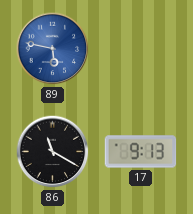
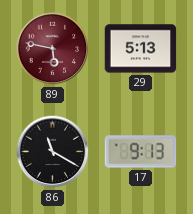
89 dial: blue -> burgundy (53, 49)
29: none -> 5:13 (141, 49)
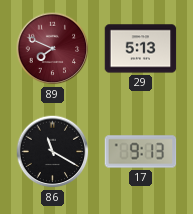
89: 5:47 -> 7:49 (53, 49)
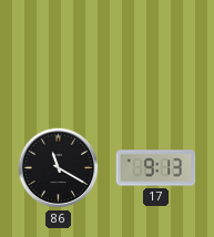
89: 7:49 -> none (53, 49)
29: 5:13 -> none (141, 49)
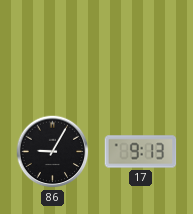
86: 11:20 -> 9:05 (53, 152)
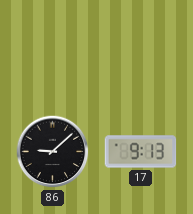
86: 9:05 -> 9:08 (53, 152)
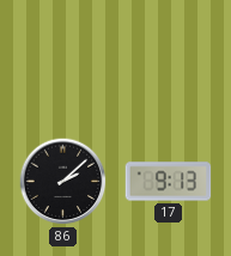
86: 9:08 -> 2:08 (63, 182)
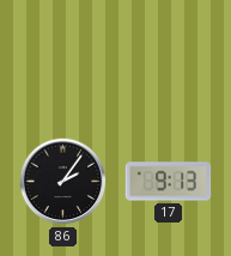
86: 2:08 -> 2:06 (63, 182)
